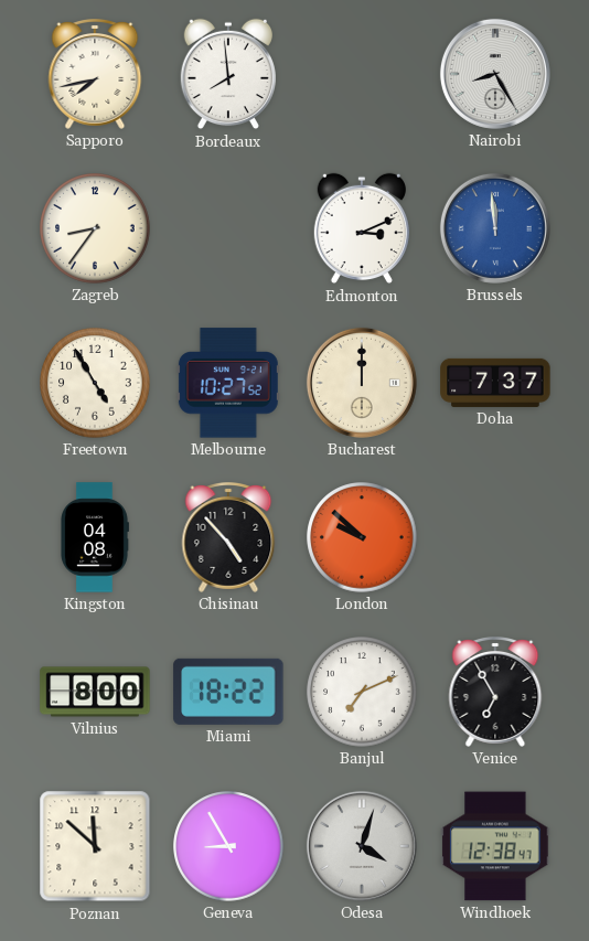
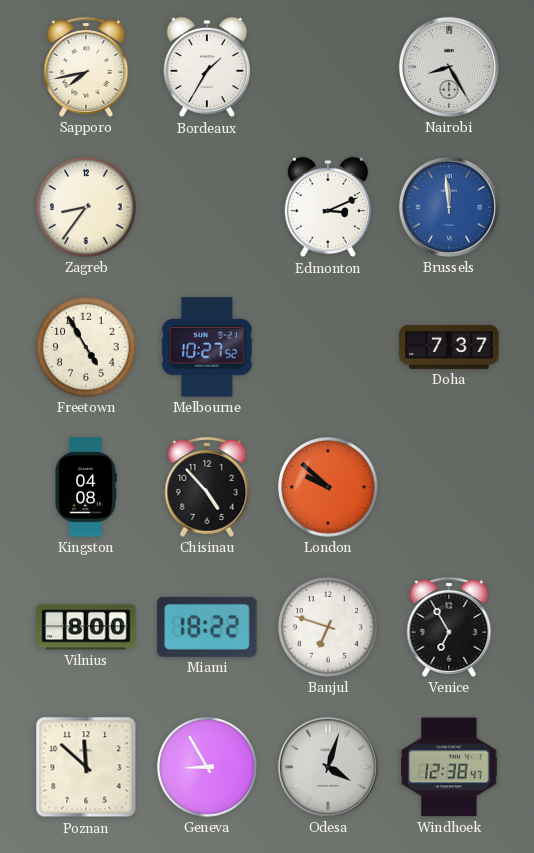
Bordeaux: 7:59 -> 1:35 (207, 67)
Bucharest: 12:00 -> none (362, 383)
Banjul: 7:11 -> 6:48 (328, 627)
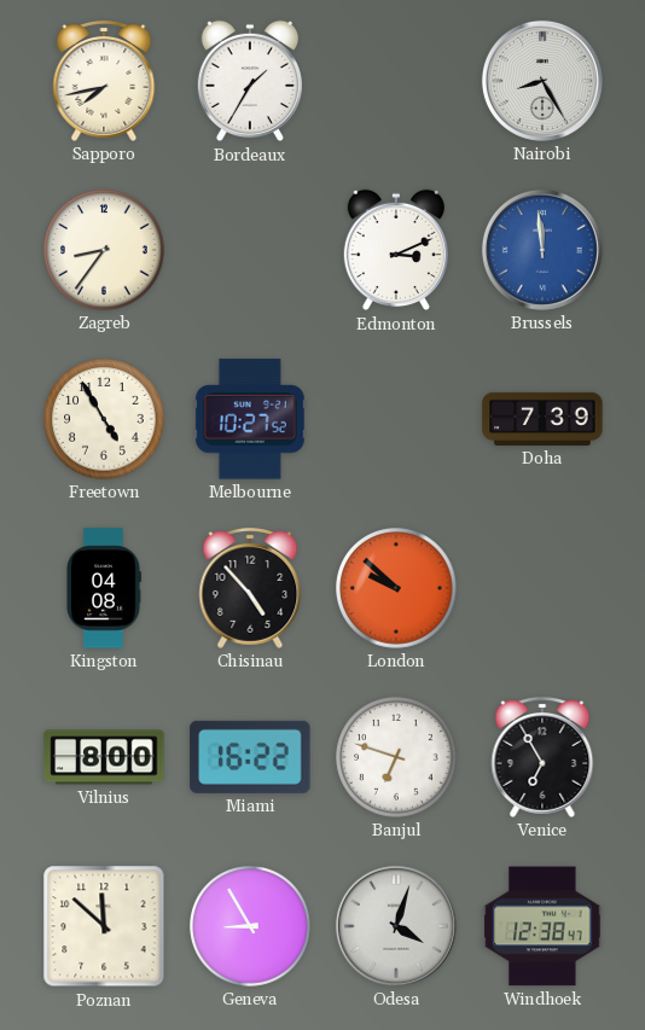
Doha: 7:37 -> 7:39 (542, 419)
Miami: 18:22 -> 16:22 (250, 757)
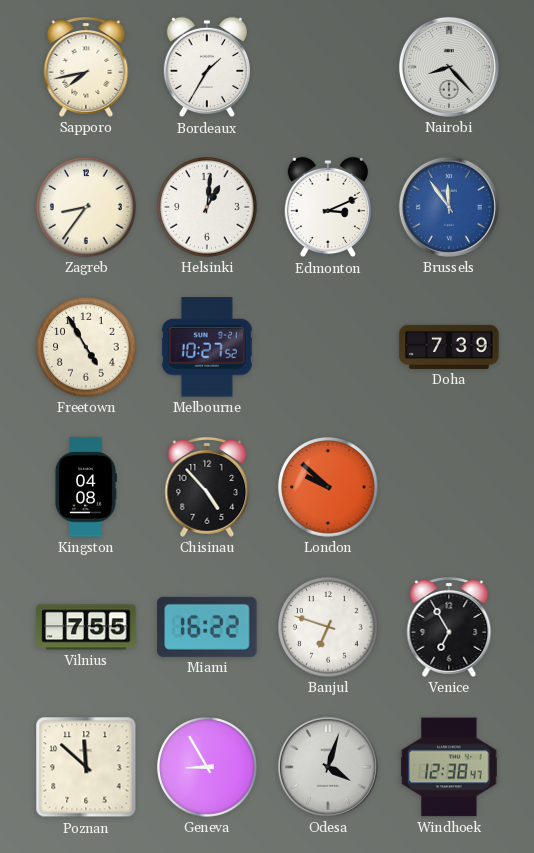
Nairobi: 8:25 -> 8:23 (449, 67)
Helsinki: none -> 1:01 (207, 207)
Brussels: 11:59 -> 11:54 (449, 207)
Vilnius: 8:00 -> 7:55 (86, 627)
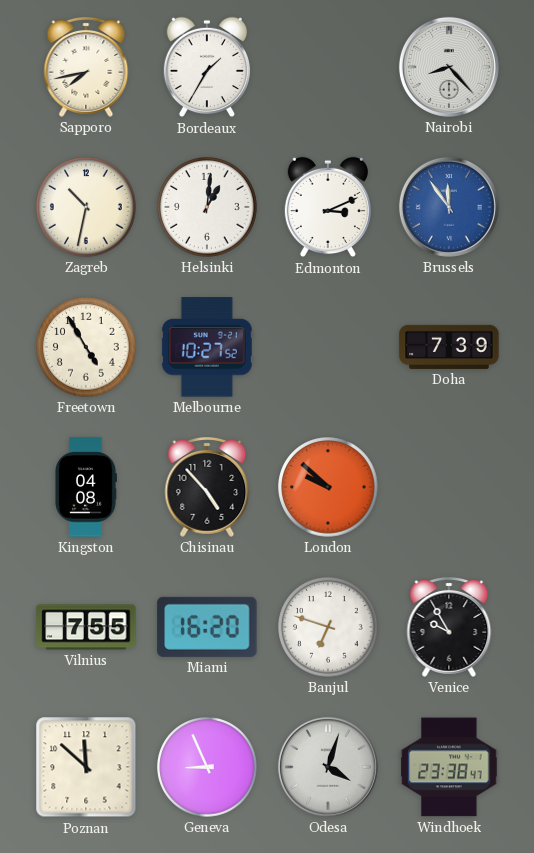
Zagreb: 8:36 -> 10:32 (86, 207)
Miami: 16:22 -> 16:20 (207, 627)
Venice: 6:55 -> 9:55 (449, 628)
Geneva: 8:55 -> 8:56 (207, 767)
Windhoek: 12:38 -> 23:38 (449, 767)
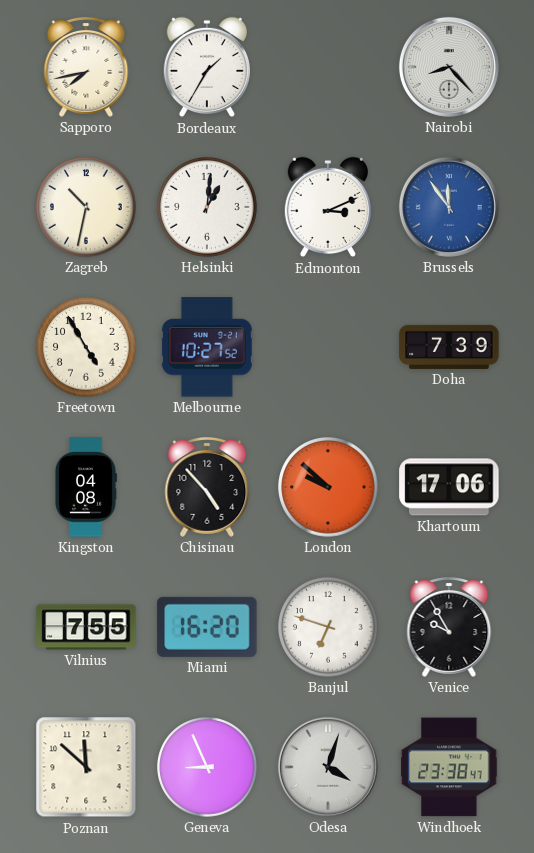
Khartoum: none -> 17:06 (449, 487)
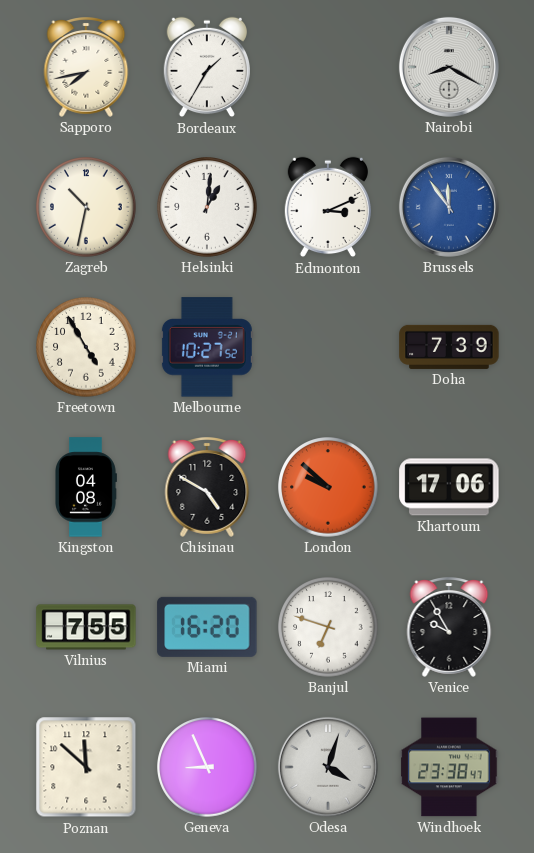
Nairobi: 8:23 -> 8:20 (449, 67)
Chisinau: 4:53 -> 4:50 (207, 488)
